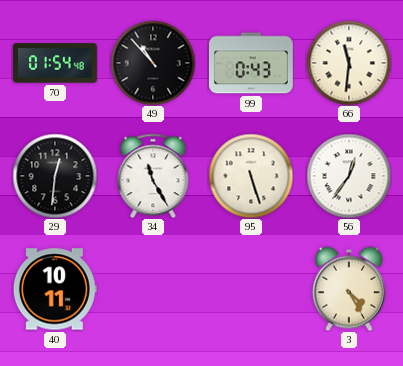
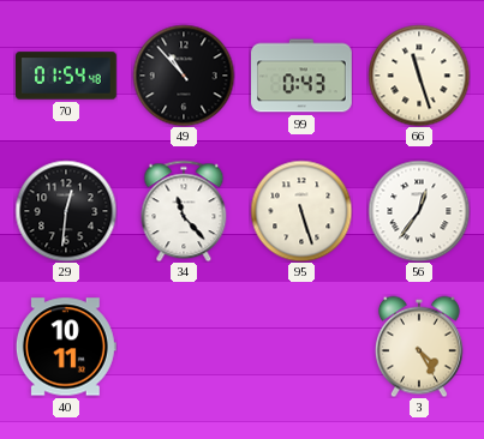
66: 11:31 -> 11:27 (419, 76)
34: 11:25 -> 11:23 (184, 211)
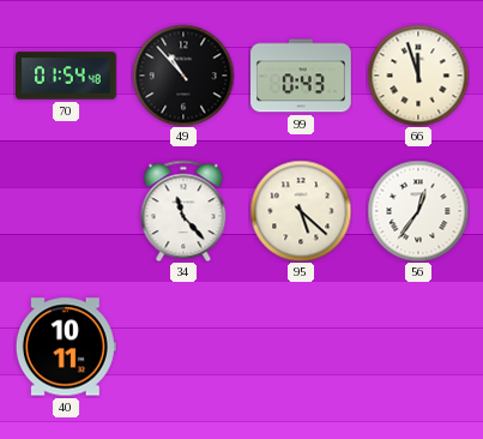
66: 11:27 -> 11:57 (418, 76)
29: 12:31 -> none (66, 211)
95: 5:27 -> 5:22 (301, 211)
3: 4:25 -> none (419, 347)
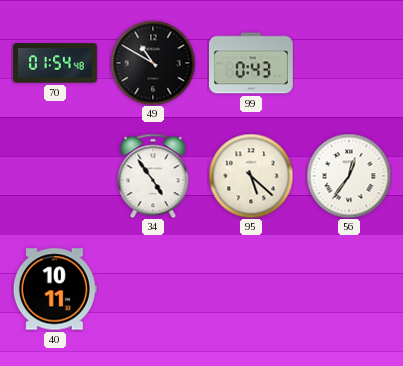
49: 10:53 -> 10:50 (153, 63)
66: 11:57 -> none (418, 76)
34: 11:23 -> 4:54 (153, 176)
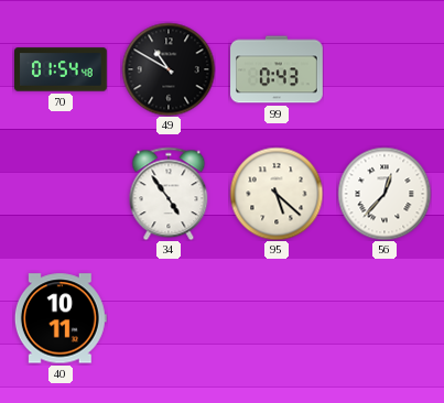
56: 12:36 -> 12:37 (385, 194)
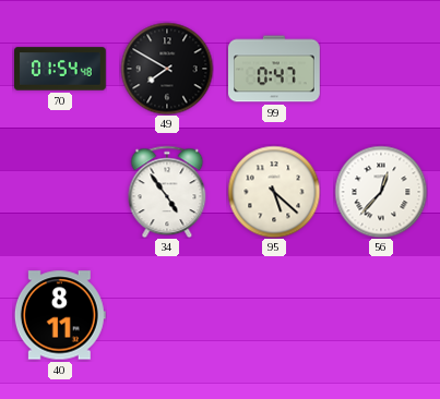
49: 10:50 -> 7:50 (167, 69)
99: 0:43 -> 0:47 (275, 69)
40: 10:11 -> 8:11 (60, 315)
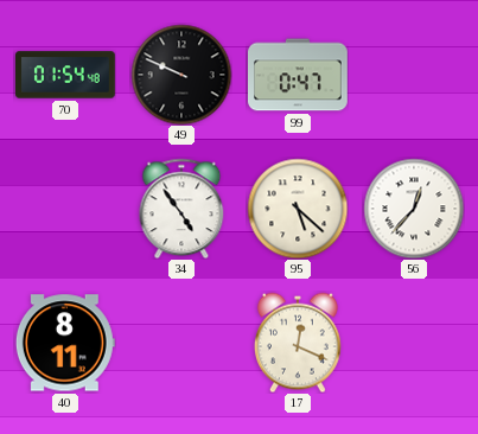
49: 7:50 -> 9:49 (181, 75)
17: none -> 12:19 (298, 343)
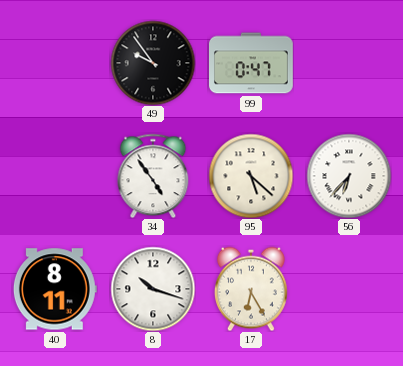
70: 01:54 -> none (65, 75)
49: 9:49 -> 9:54 (153, 63)
56: 12:37 -> 6:37 (349, 176)
8: none -> 10:18 (153, 289)
17: 12:19 -> 6:25 (251, 289)
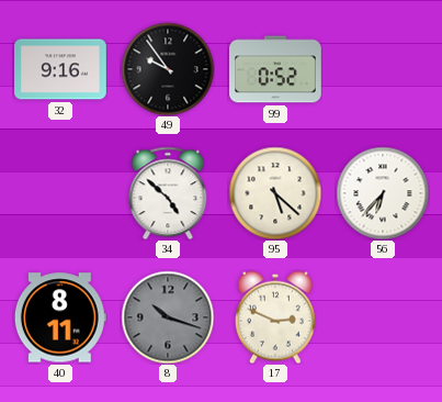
32: none -> 9:16 (61, 69)
99: 0:47 -> 0:52 (276, 69)
34: 4:54 -> 4:52 (168, 193)
8 dial: white -> grey (168, 317)
17: 6:25 -> 2:49 (275, 317)
